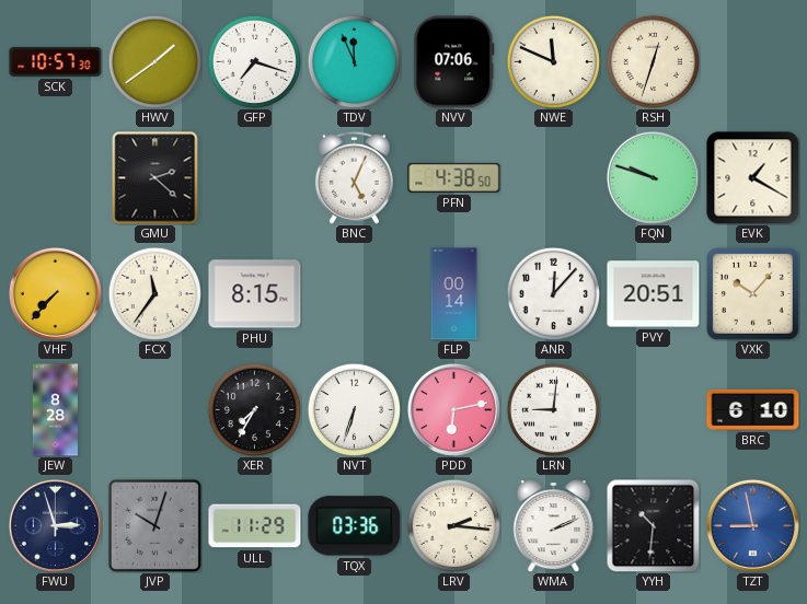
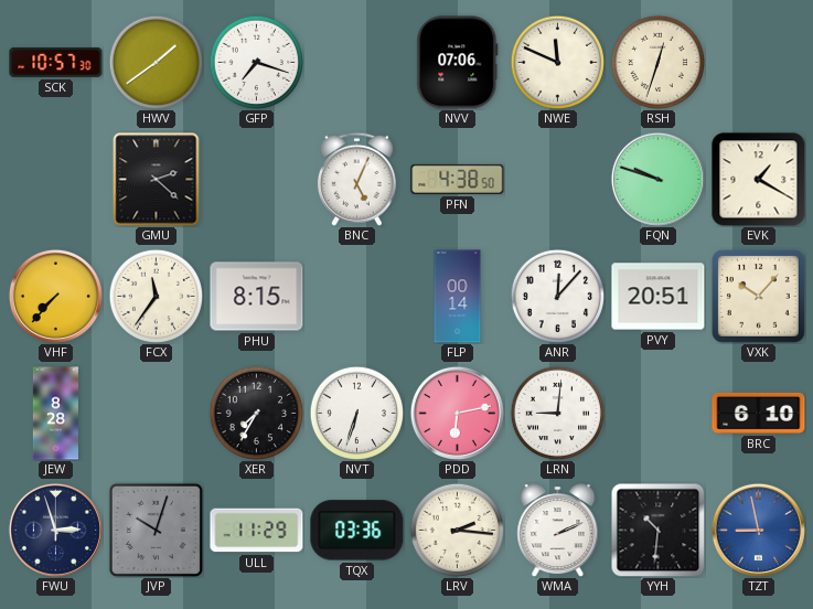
TDV: 11:56 -> none (354, 61)
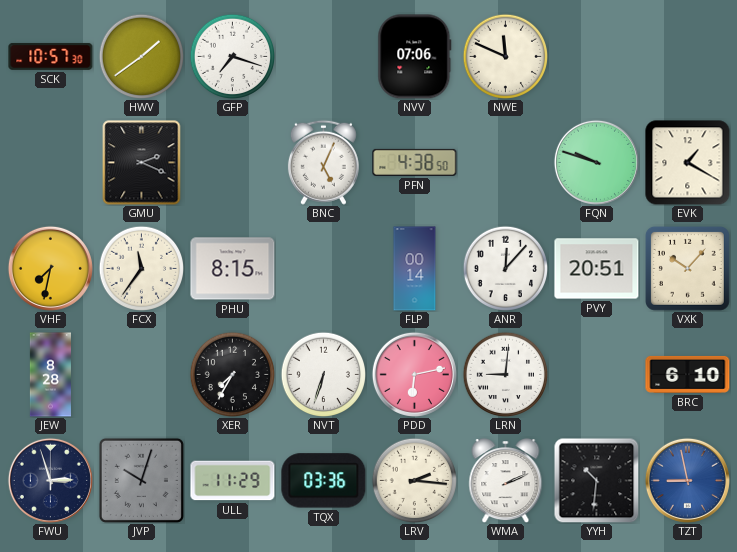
RSH: 12:33 -> none (657, 62)
GMU: 2:22 -> 2:19 (142, 163)
VHF: 7:37 -> 7:32 (50, 268)
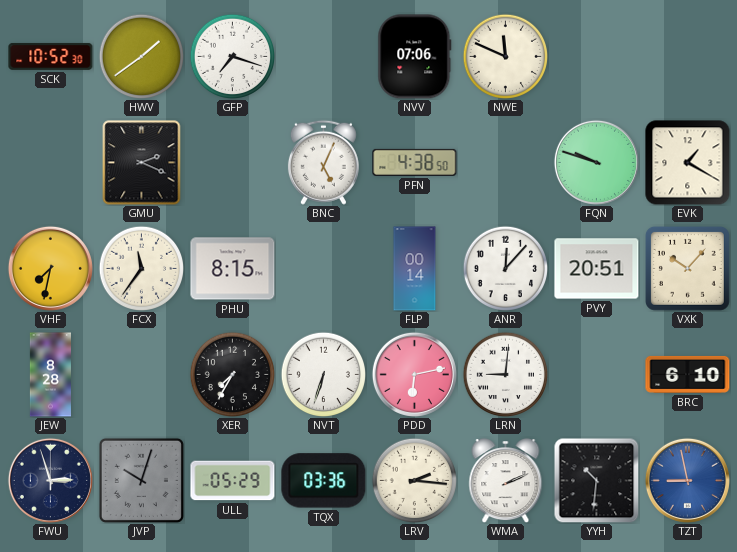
SCK: 10:57 -> 10:52 (51, 56)
ULL: 11:29 -> 05:29 (233, 481)
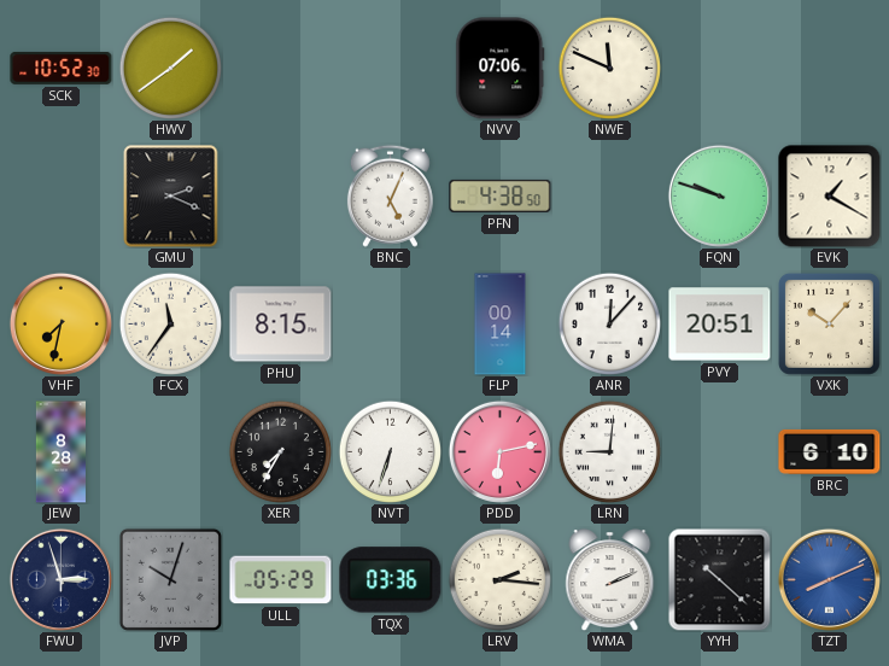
GFP: 7:18 -> none (232, 56)
YYH: 10:31 -> 10:22 (719, 579)
TZT: 8:58 -> 8:11 (829, 579)
